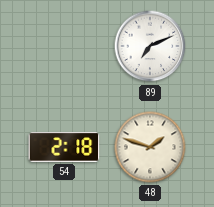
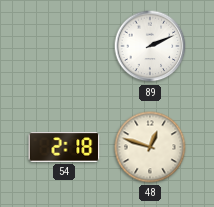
89: 7:11 -> 2:11 (150, 46)
48: 1:48 -> 12:48 (150, 147)
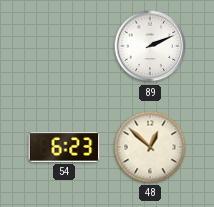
54: 2:18 -> 6:23 (64, 147)
48: 12:48 -> 12:52 (150, 147)
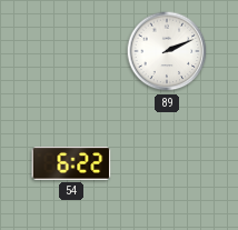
54: 6:23 -> 6:22 (71, 163)
48: 12:52 -> none (150, 147)
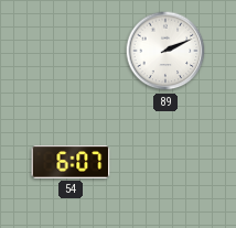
54: 6:22 -> 6:07 (71, 162)
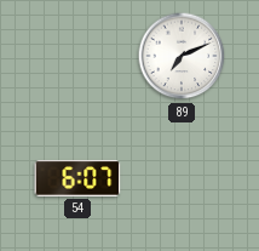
89: 2:11 -> 7:11 (182, 56)
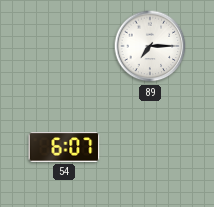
89: 7:11 -> 7:15 (150, 46)
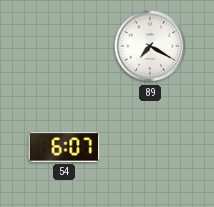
89: 7:15 -> 7:20 (150, 46)
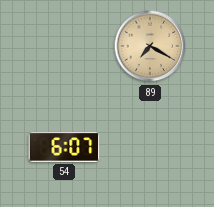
89 dial: white -> champagne (150, 46)
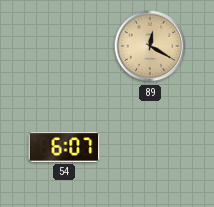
89: 7:20 -> 12:20 (150, 46)
